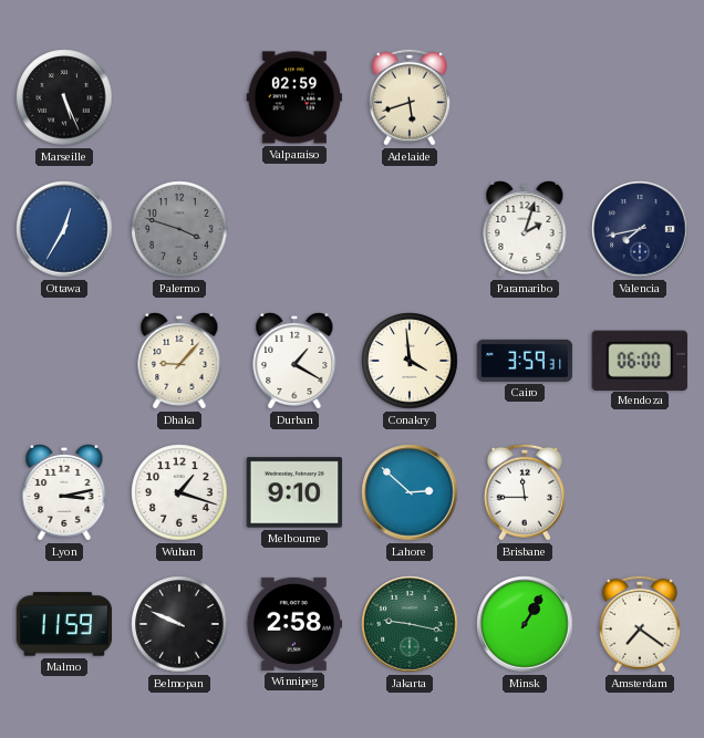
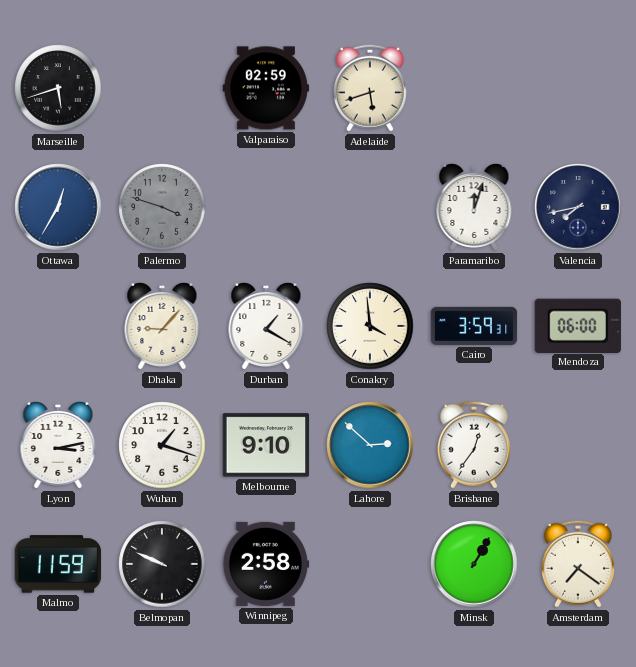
Marseille: 5:26 -> 5:42 (58, 88)
Paramaribo: 2:03 -> 12:03 (474, 207)
Brisbane: 11:45 -> 12:36 (474, 445)
Jakarta: 9:17 -> none (410, 624)
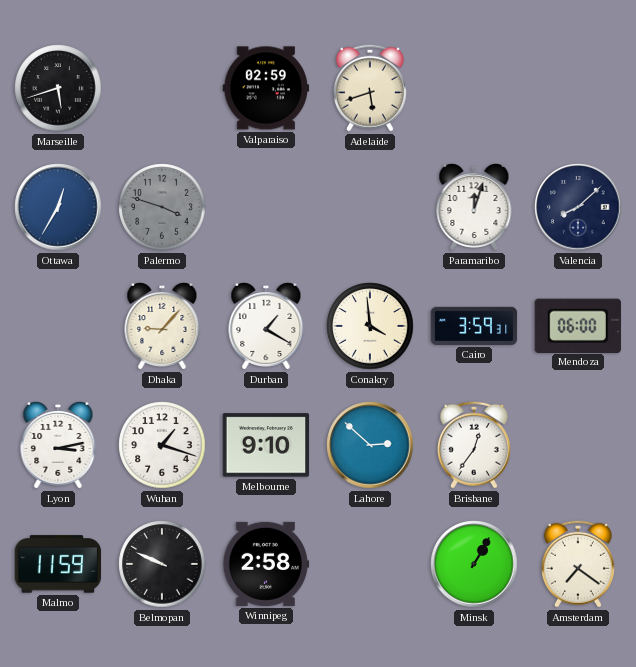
Valencia: 7:43 -> 8:08 (578, 207)
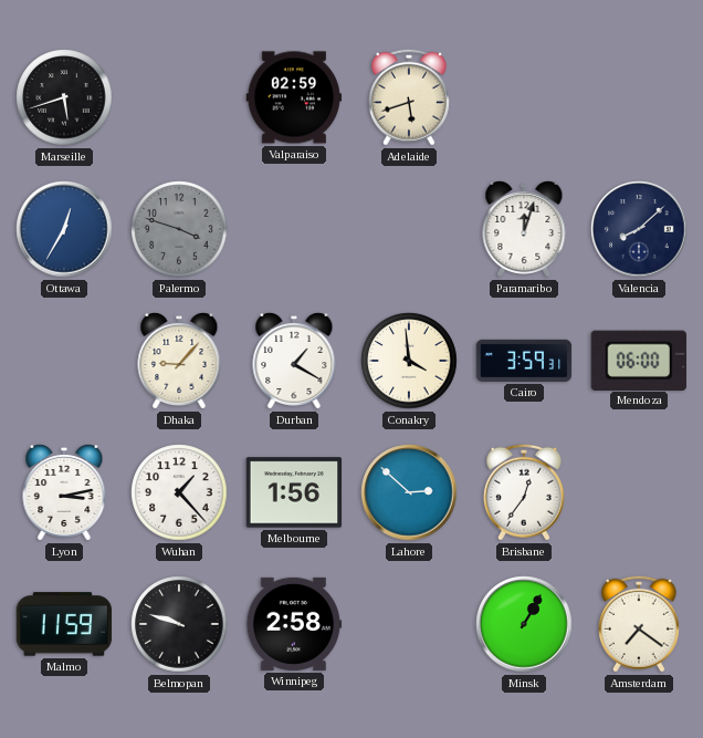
Wuhan: 1:18 -> 1:23 (179, 492)
Melbourne: 9:10 -> 1:56 (294, 492)
Belmopan: 9:49 -> 9:48 (179, 624)
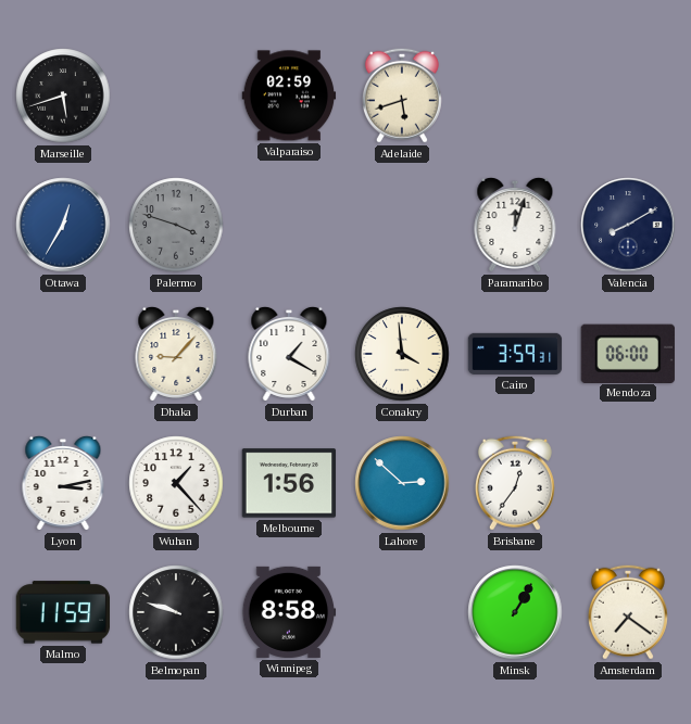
Valencia: 8:08 -> 8:10 (628, 225)
Winnipeg: 2:58 -> 8:58 (289, 612)
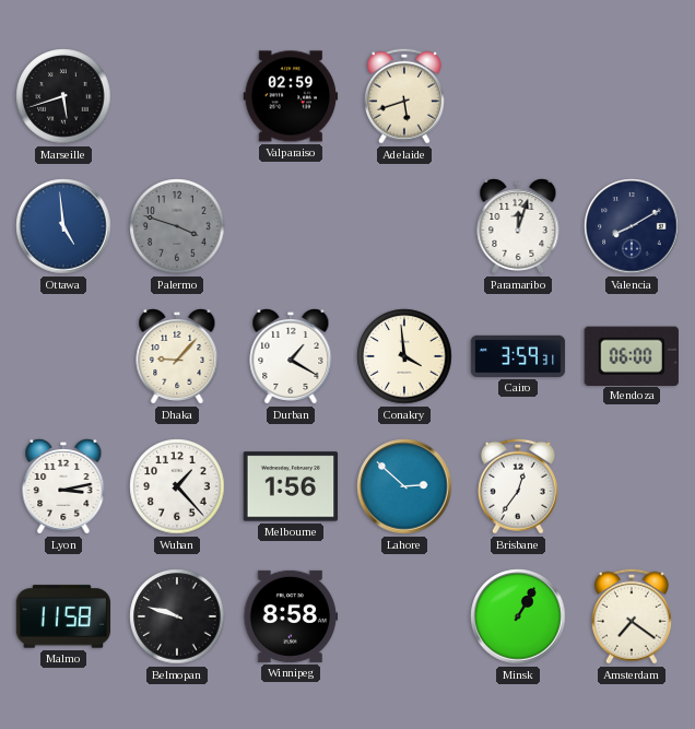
Ottawa: 12:35 -> 4:59 (63, 226)
Malmo: 11:59 -> 11:58 (63, 616)
